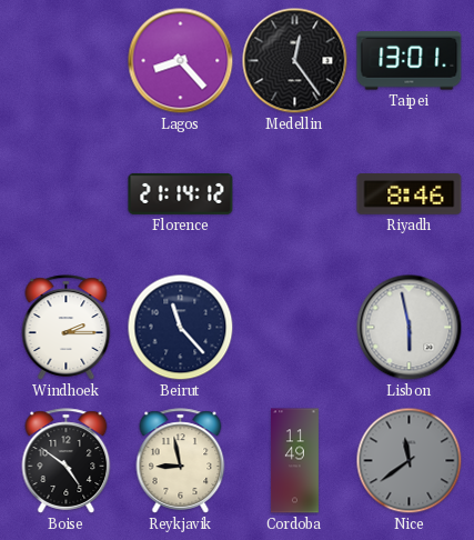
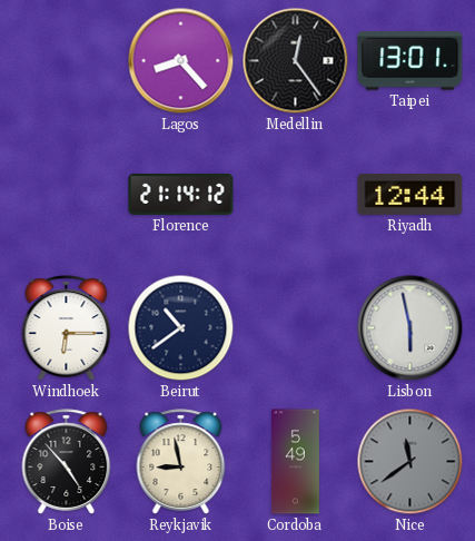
Riyadh: 8:46 -> 12:44 (410, 195)
Windhoek: 2:15 -> 6:15 (67, 328)
Beirut: 11:23 -> 10:39 (181, 328)
Boise: 4:51 -> 4:53 (67, 462)
Cordoba: 11:49 -> 5:49 (296, 462)
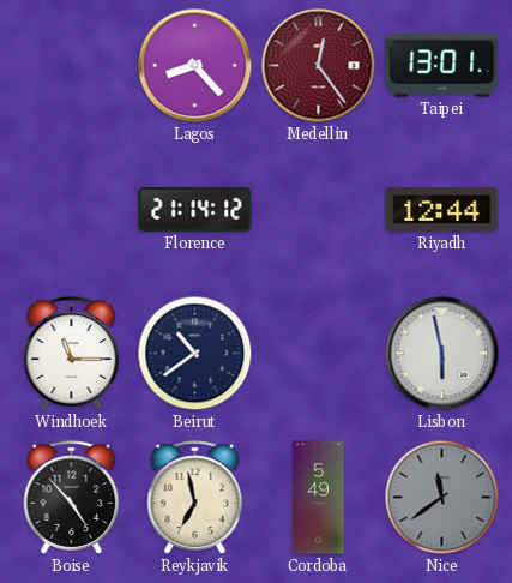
Medellin dial: black -> burgundy (319, 66)
Windhoek: 6:15 -> 11:15 (72, 354)
Reykjavik: 8:58 -> 6:58 (195, 498)
